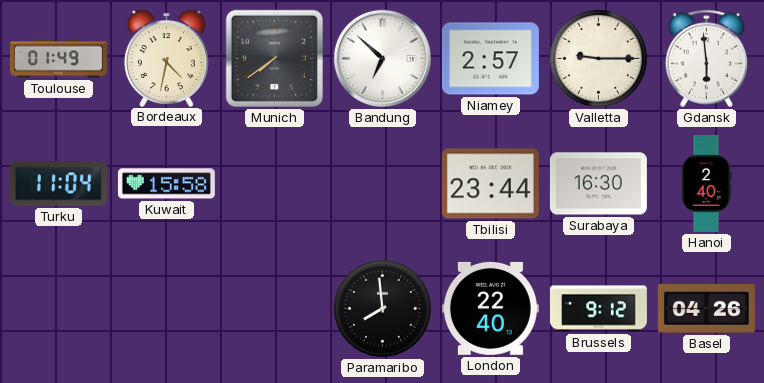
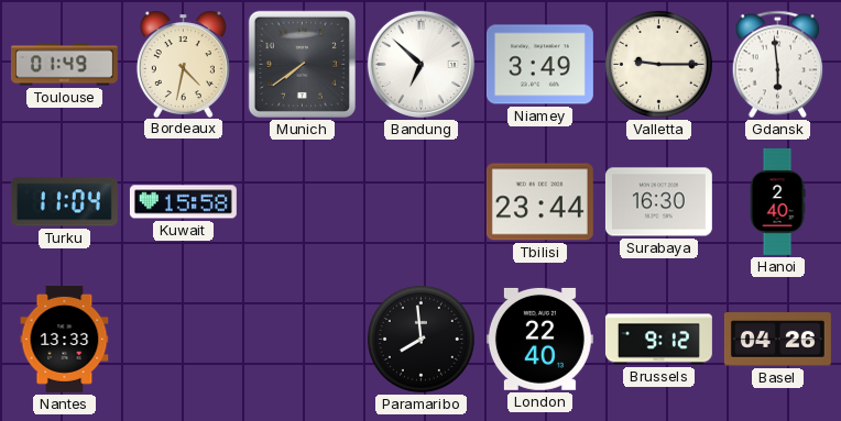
Niamey: 2:57 -> 3:49 (539, 65)
Nantes: none -> 13:33 (65, 339)
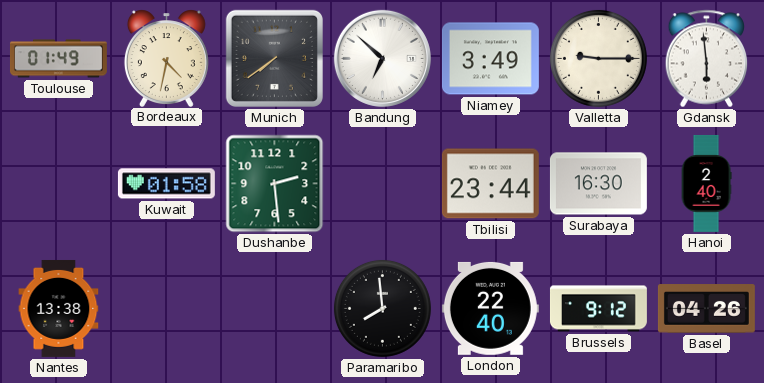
Turku: 11:04 -> none (64, 202)
Kuwait: 15:58 -> 01:58 (166, 184)
Dushanbe: none -> 2:29 (275, 184)
Nantes: 13:33 -> 13:38 (59, 308)
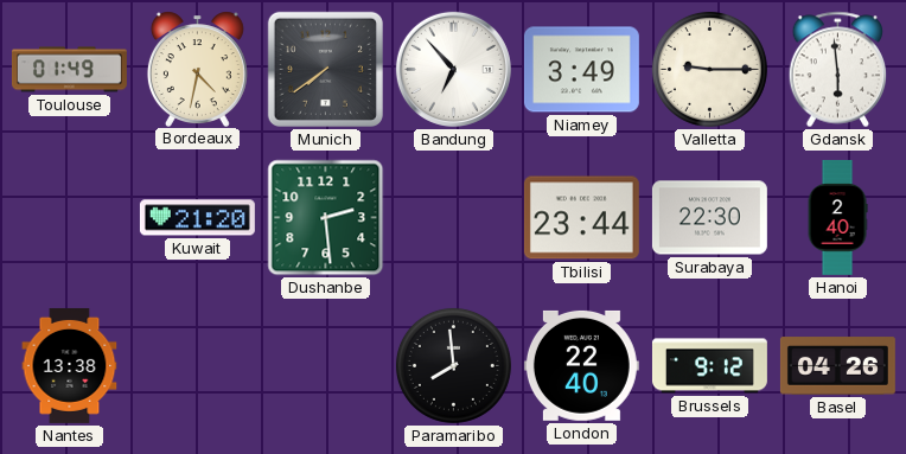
Bandung: 6:52 -> 6:53 (453, 69)
Kuwait: 01:58 -> 21:20 (197, 218)
Surabaya: 16:30 -> 22:30 (709, 218)
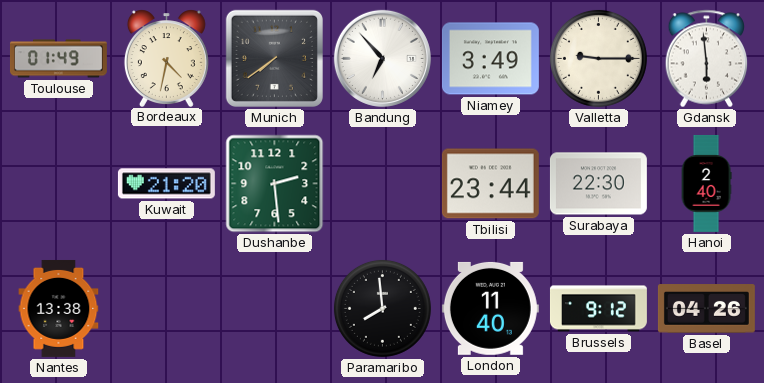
London: 22:40 -> 11:40 (490, 308)
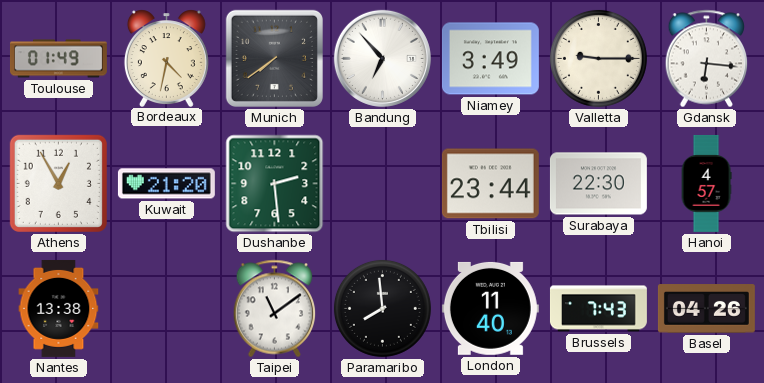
Gdansk: 5:59 -> 6:16 (707, 59)
Athens: none -> 12:55 (58, 183)
Hanoi: 2:40 -> 4:57 (706, 183)
Taipei: none -> 11:09 (275, 309)
Brussels: 9:12 -> 7:43 (598, 309)
